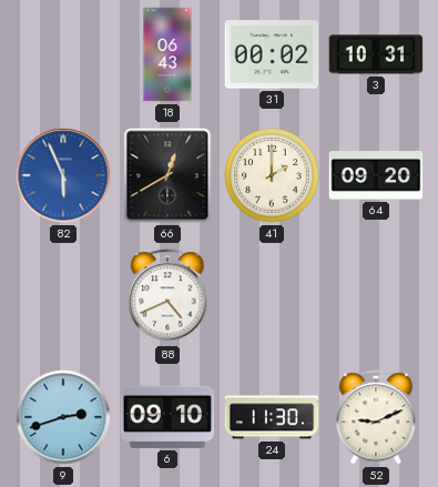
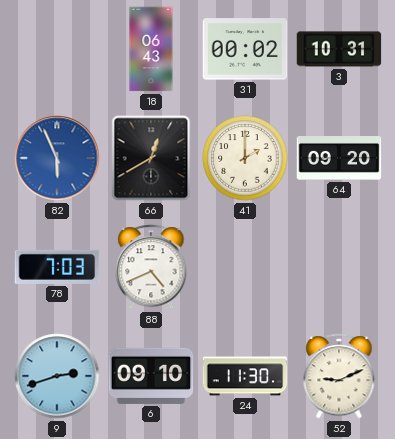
78: none -> 7:03 (57, 267)
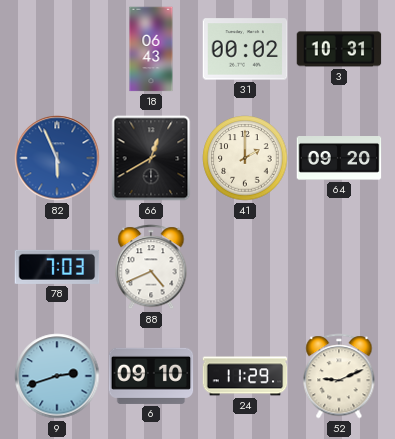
24: 11:30 -> 11:29 (245, 376)
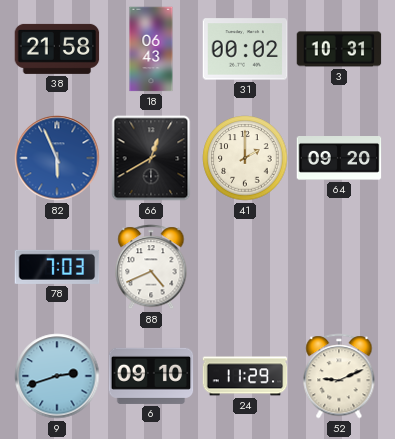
38: none -> 21:58 (57, 49)
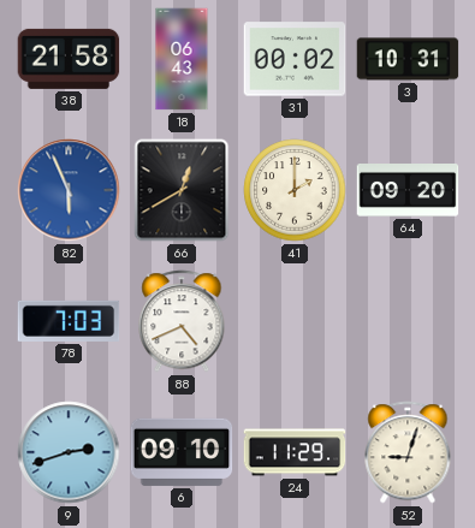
52: 9:11 -> 9:03 (408, 452)
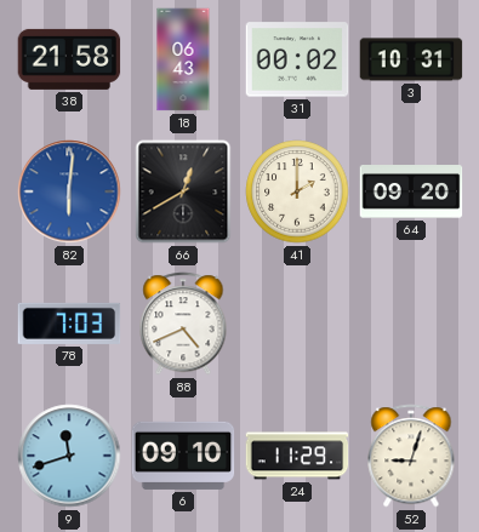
82: 5:56 -> 6:01 (69, 191)
9: 2:42 -> 11:42 (69, 456)
